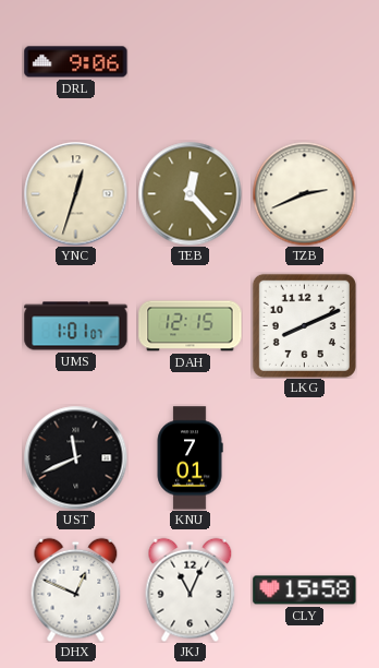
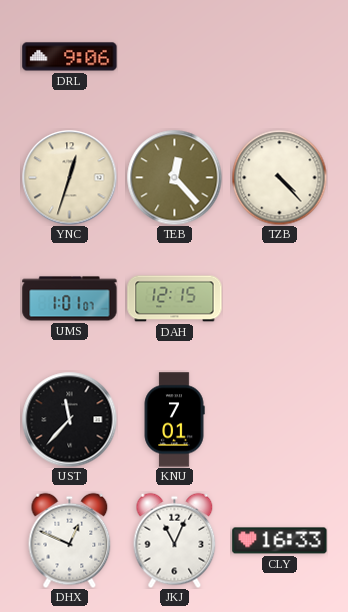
TZB: 2:41 -> 4:23 (279, 177)
LKG: 8:11 -> none (304, 325)
UST: 11:41 -> 11:37 (69, 419)
CLY: 15:58 -> 16:33 (280, 541)
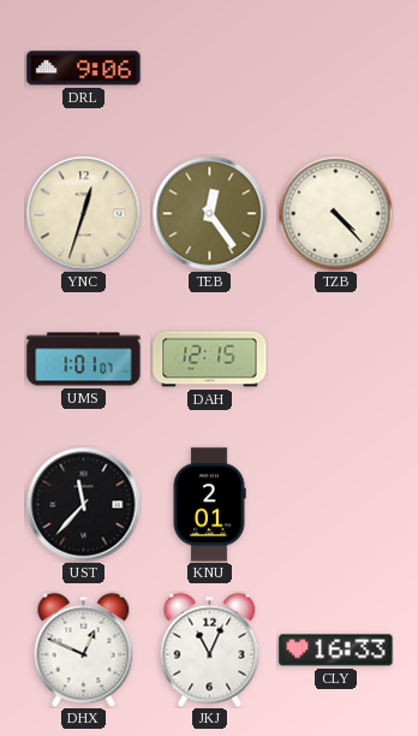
TEB: 12:23 -> 12:24 (209, 213)
KNU: 7:01 -> 2:01 (209, 505)
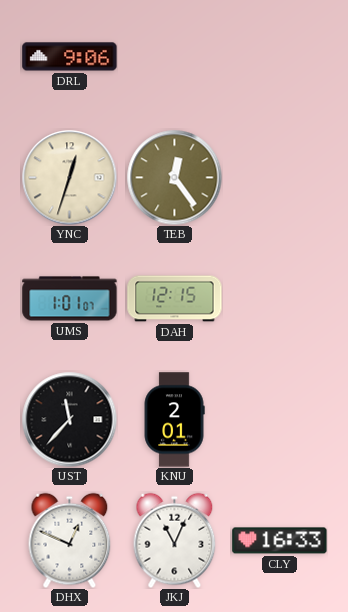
TZB: 4:23 -> none (335, 213)
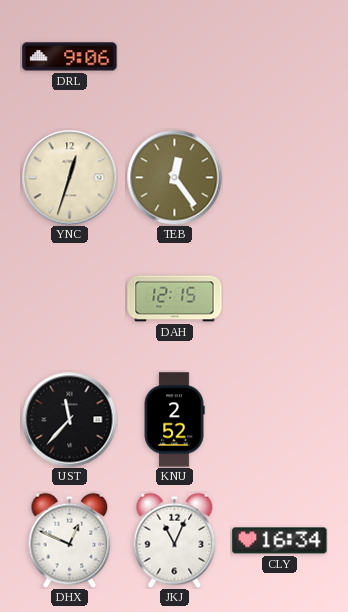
UMS: 1:01 -> none (70, 299)
KNU: 2:01 -> 2:52 (174, 420)
CLY: 16:33 -> 16:34 (280, 541)
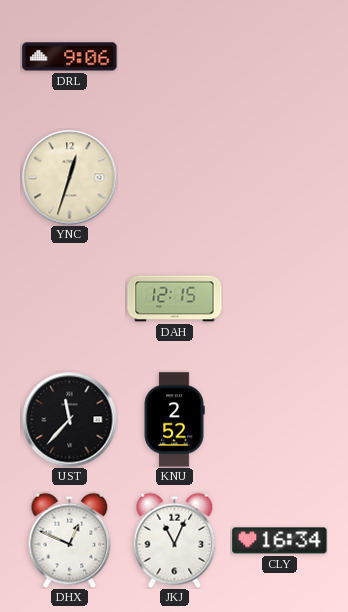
TEB: 12:24 -> none (174, 177)
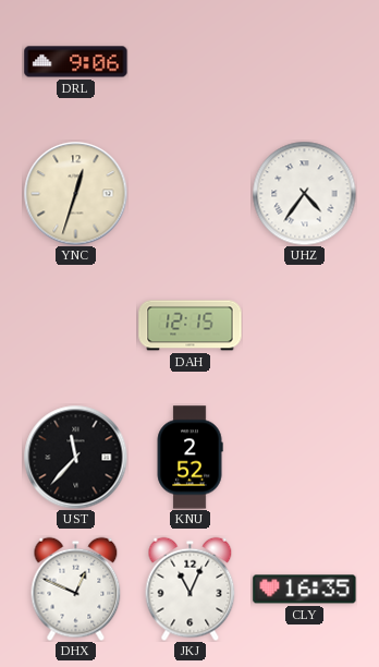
UHZ: none -> 4:36 (304, 193)
CLY: 16:34 -> 16:35 (305, 590)
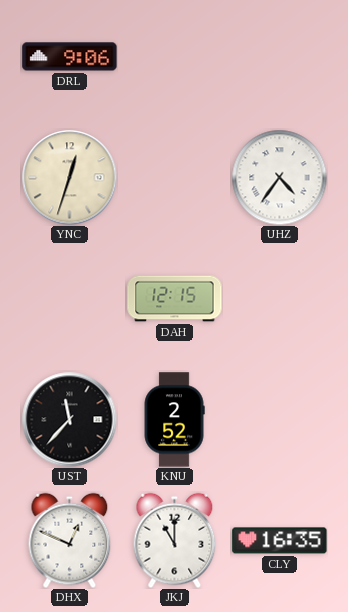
JKJ: 11:04 -> 11:00 (175, 540)
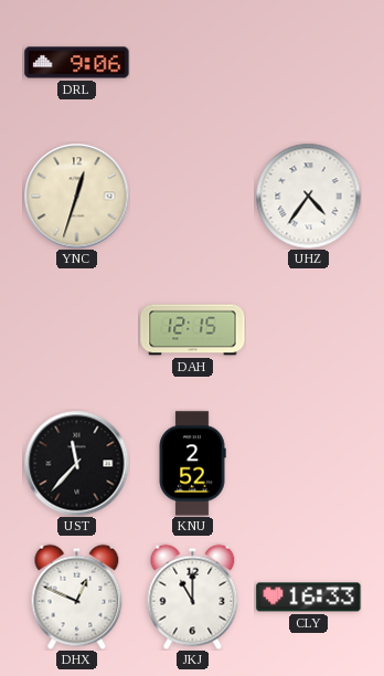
CLY: 16:35 -> 16:33 (309, 598)
